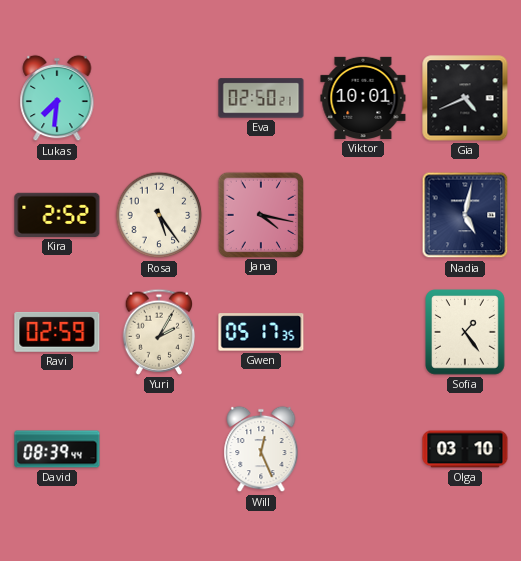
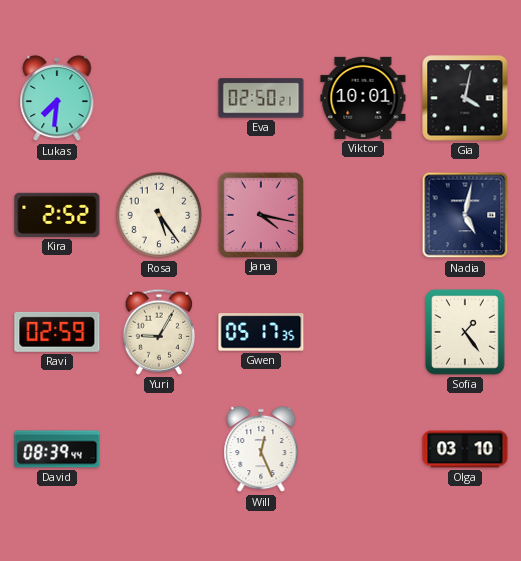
Gia: 4:41 -> 4:02 (465, 98)
Yuri: 2:05 -> 9:05 (159, 332)
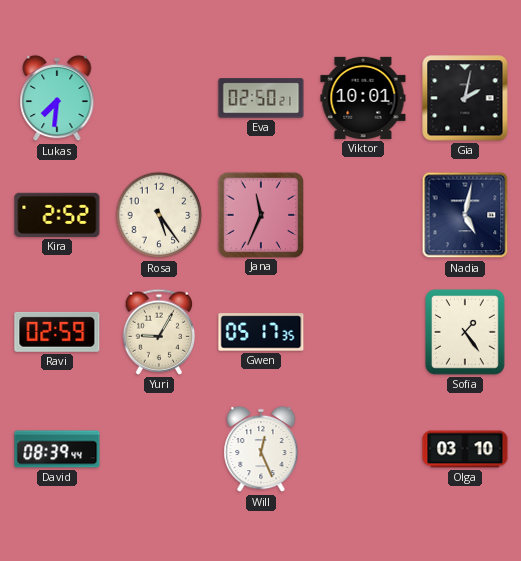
Gia: 4:02 -> 2:02 (465, 98)
Jana: 4:17 -> 11:34 (260, 214)
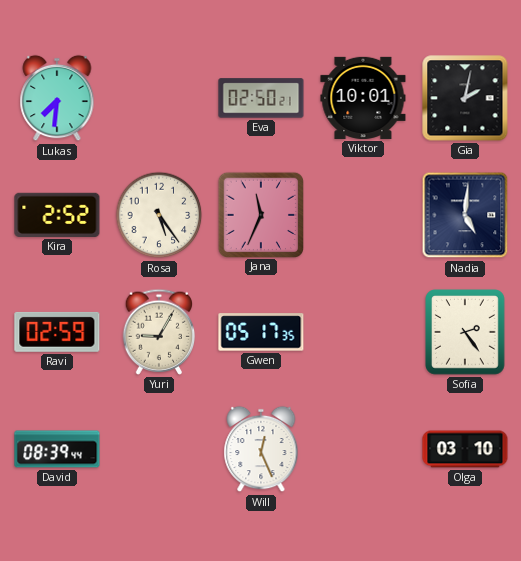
Nadia: 5:02 -> 5:01 (465, 215)
Sofia: 1:24 -> 2:24 (466, 333)
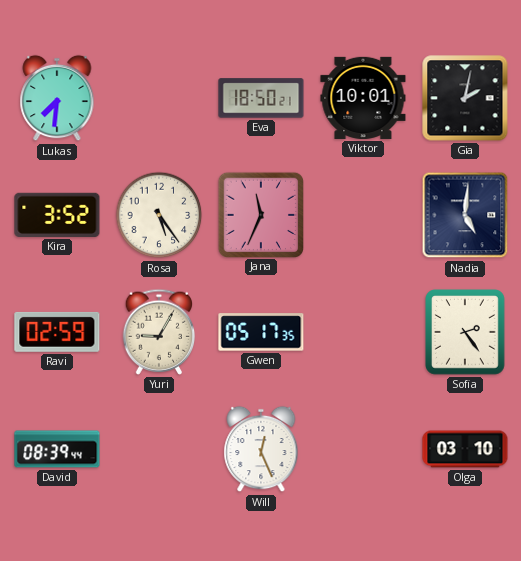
Eva: 02:50 -> 18:50 (261, 98)
Kira: 2:52 -> 3:52 (57, 215)
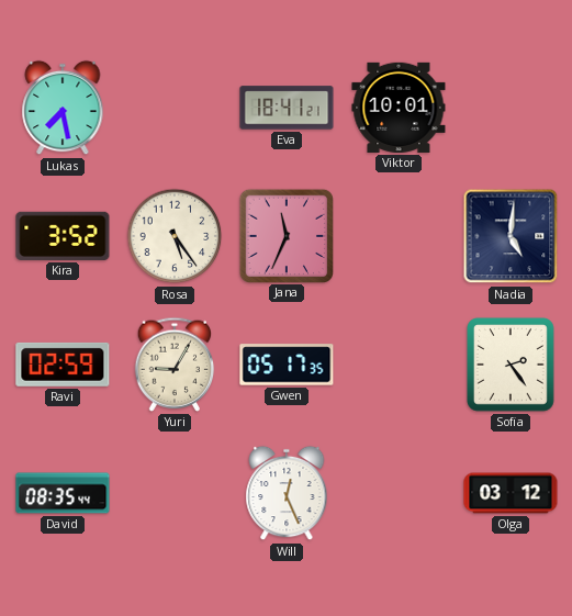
Lukas: 7:31 -> 7:28 (63, 108)
Eva: 18:50 -> 18:41 (287, 108)
Gia: 2:02 -> none (465, 98)
David: 08:39 -> 08:35 (63, 493)
Olga: 03:10 -> 03:12 (511, 493)
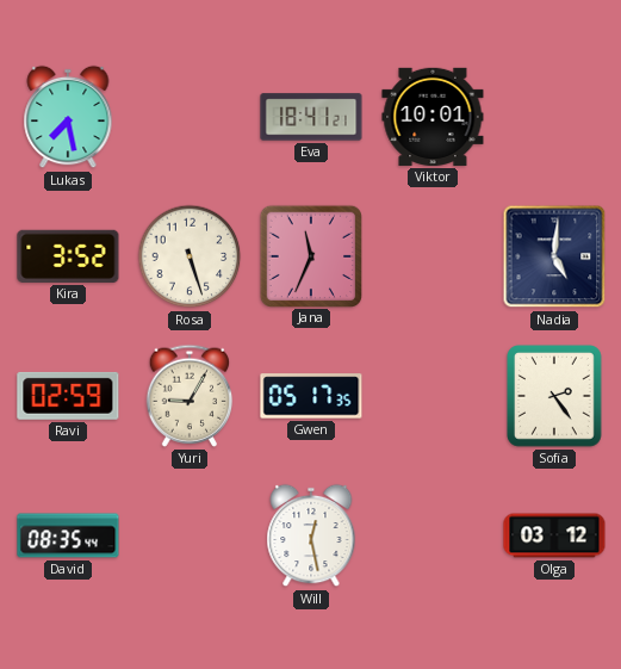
Rosa: 5:24 -> 5:27 (190, 256)
Will: 12:26 -> 12:28 (311, 535)
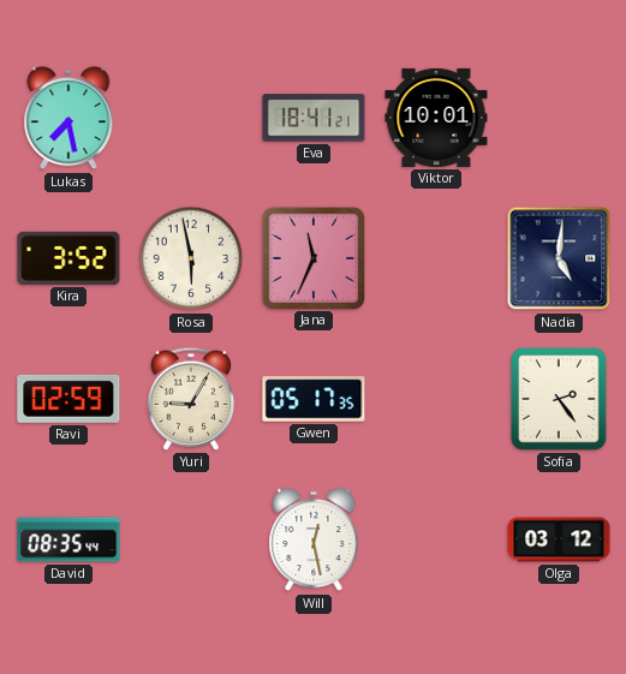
Rosa: 5:27 -> 5:58 (191, 258)
